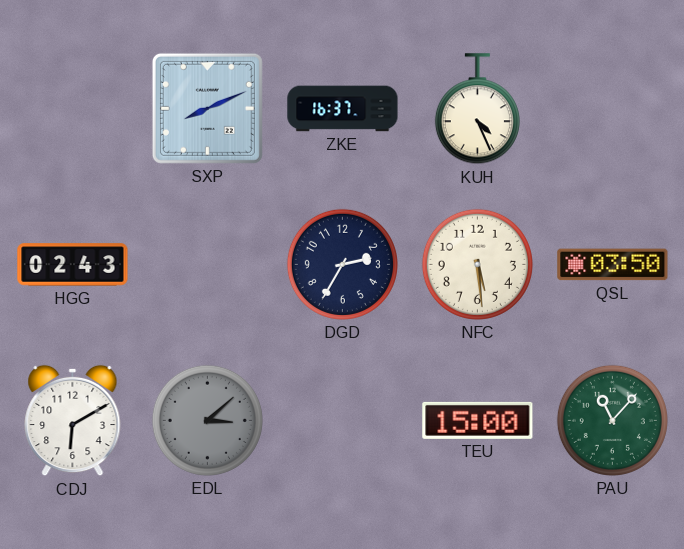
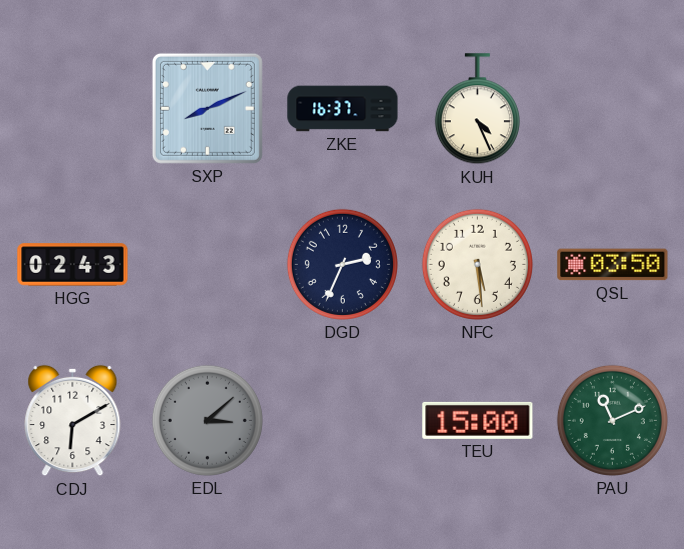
DGD: 2:35 -> 2:34 (342, 264)
PAU: 11:07 -> 11:11 (612, 420)
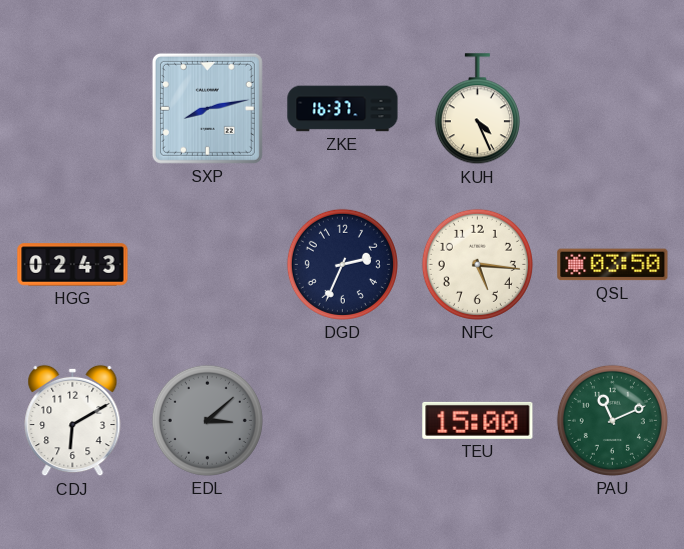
SXP: 8:11 -> 8:13 (207, 108)
NFC: 5:29 -> 5:16 (477, 264)
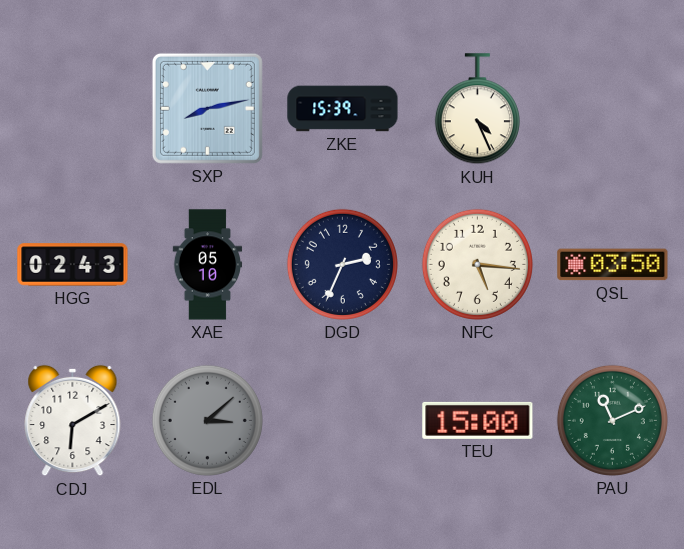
ZKE: 16:37 -> 15:39 (343, 109)
XAE: none -> 05:10 (208, 265)
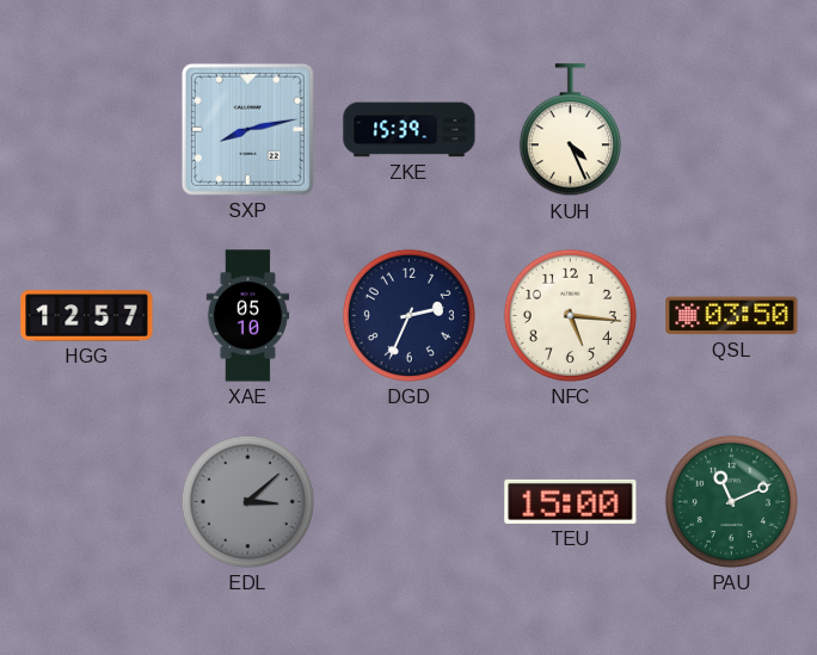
HGG: 02:43 -> 12:57 (87, 316)
CDJ: 6:10 -> none (73, 421)
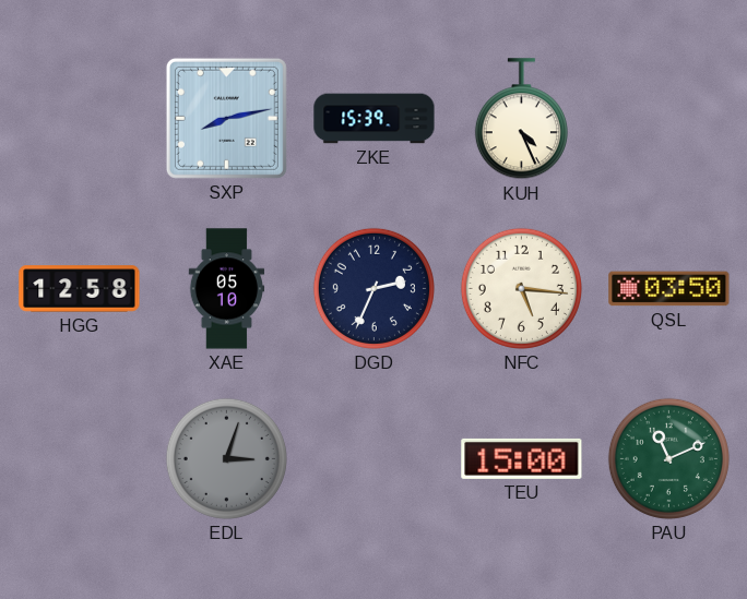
HGG: 12:57 -> 12:58 (80, 289)
EDL: 3:08 -> 3:03 (226, 458)
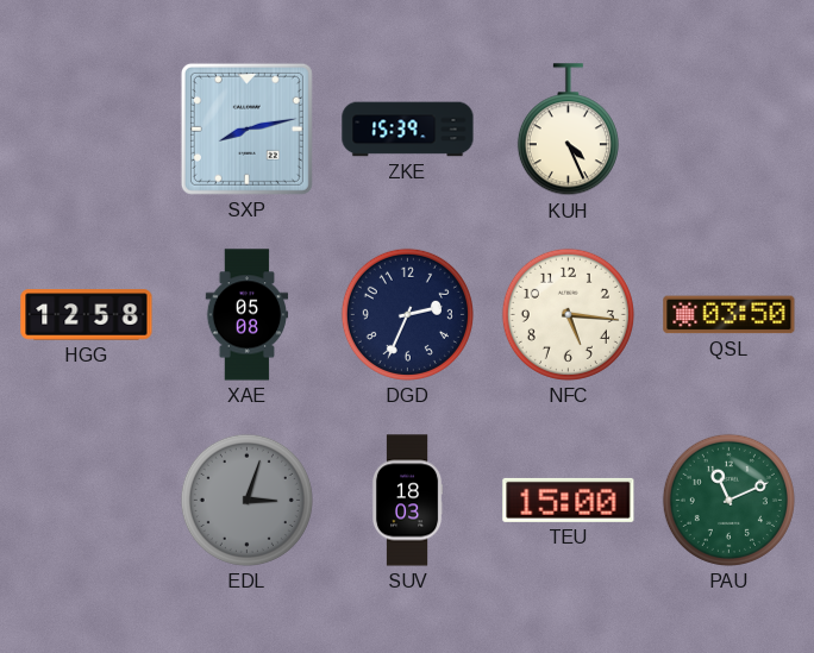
XAE: 05:10 -> 05:08 (248, 315)
SUV: none -> 18:03 (407, 501)
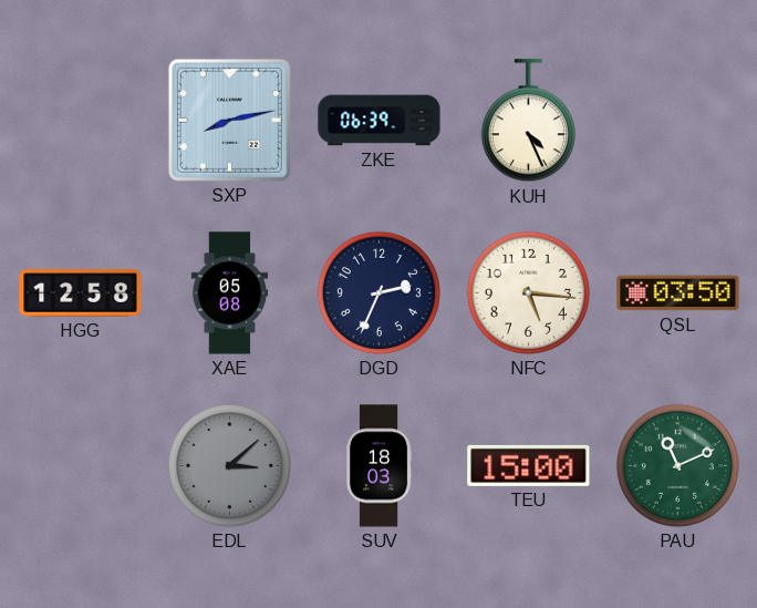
ZKE: 15:39 -> 06:39 (380, 121)
EDL: 3:03 -> 3:08 (229, 465)
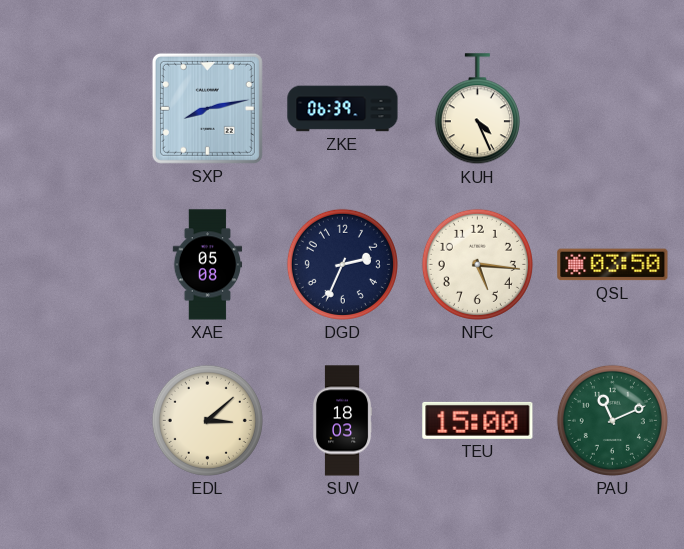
HGG: 12:58 -> none (81, 293)
EDL dial: grey -> cream (207, 420)
